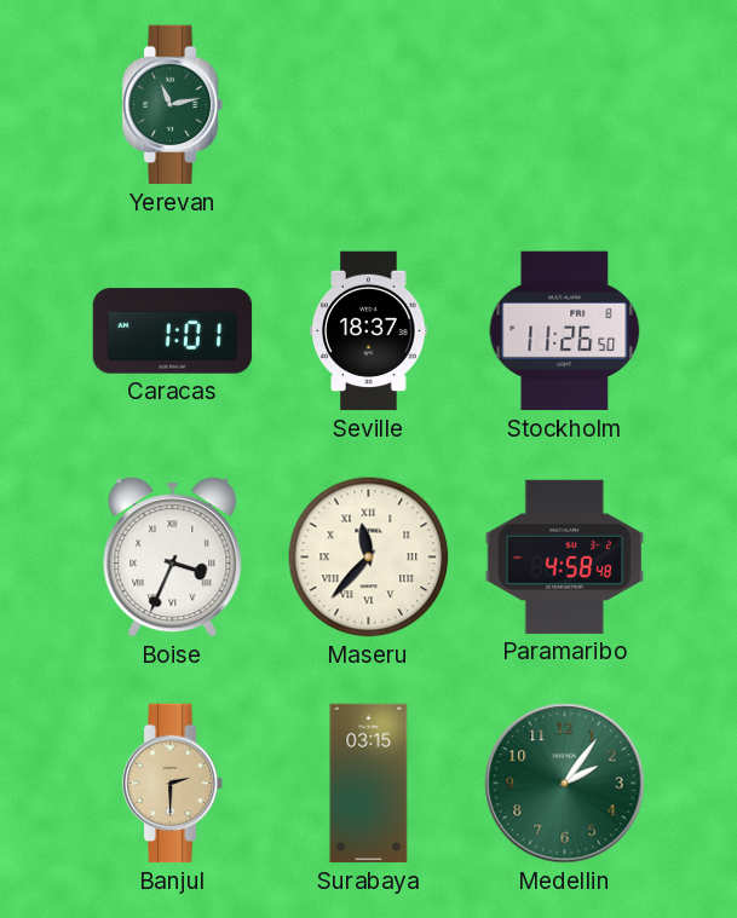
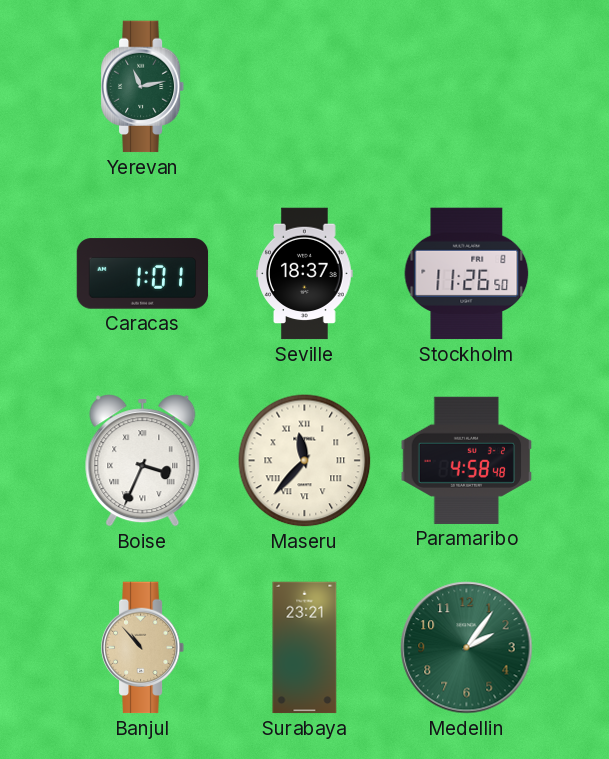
Banjul: 2:30 -> 10:53 (143, 648)
Surabaya: 03:15 -> 23:21 (305, 648)
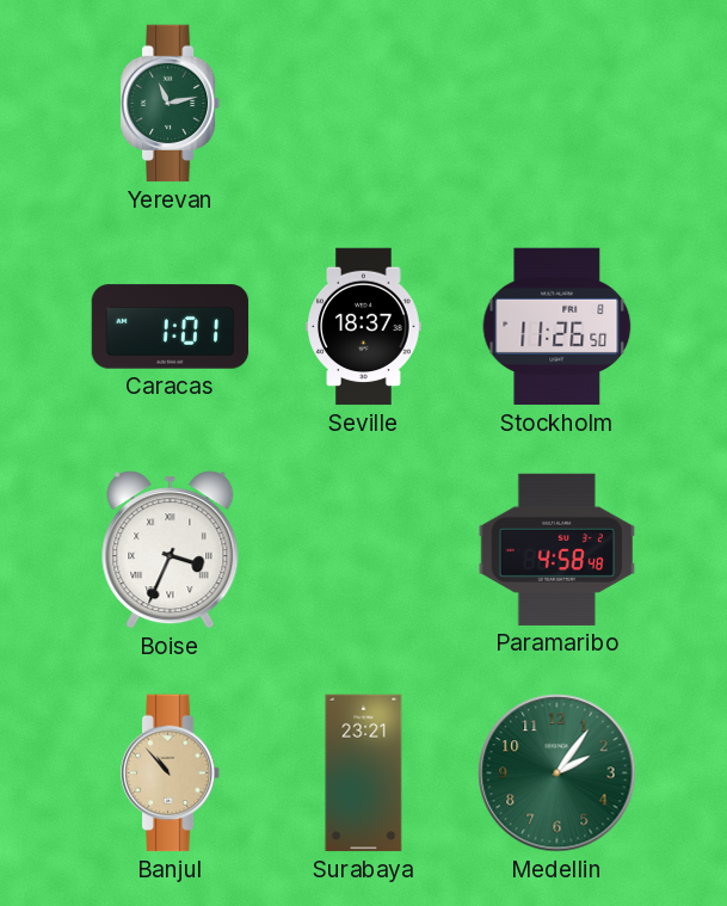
Maseru: 11:37 -> none (305, 461)
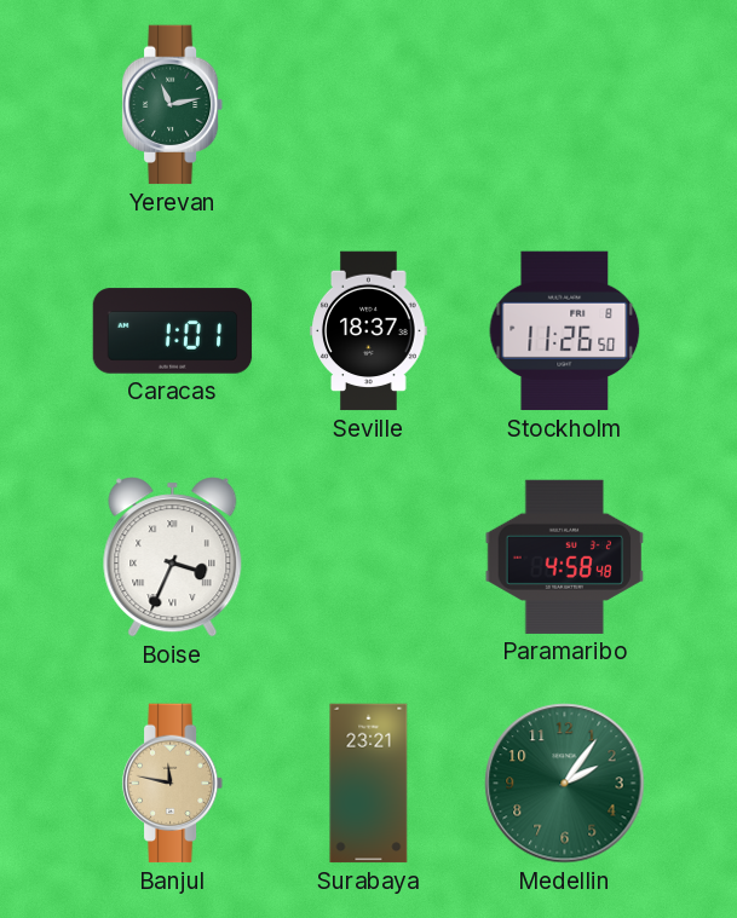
Banjul: 10:53 -> 11:47 (173, 784)
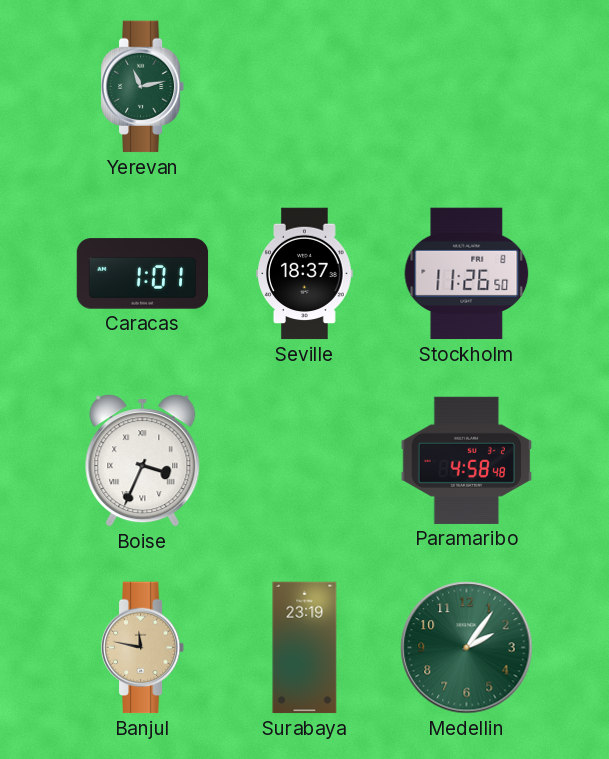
Surabaya: 23:21 -> 23:19 (305, 648)
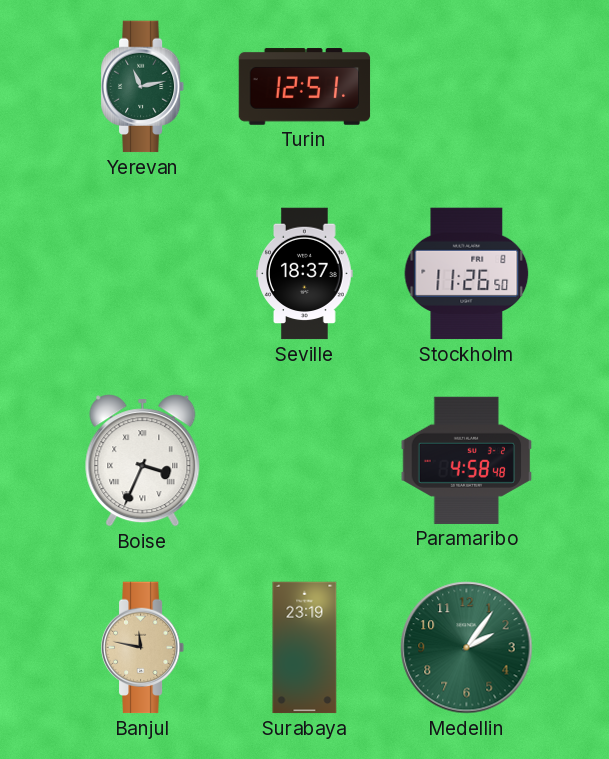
Turin: none -> 12:51 (305, 87)
Caracas: 1:01 -> none (143, 274)
